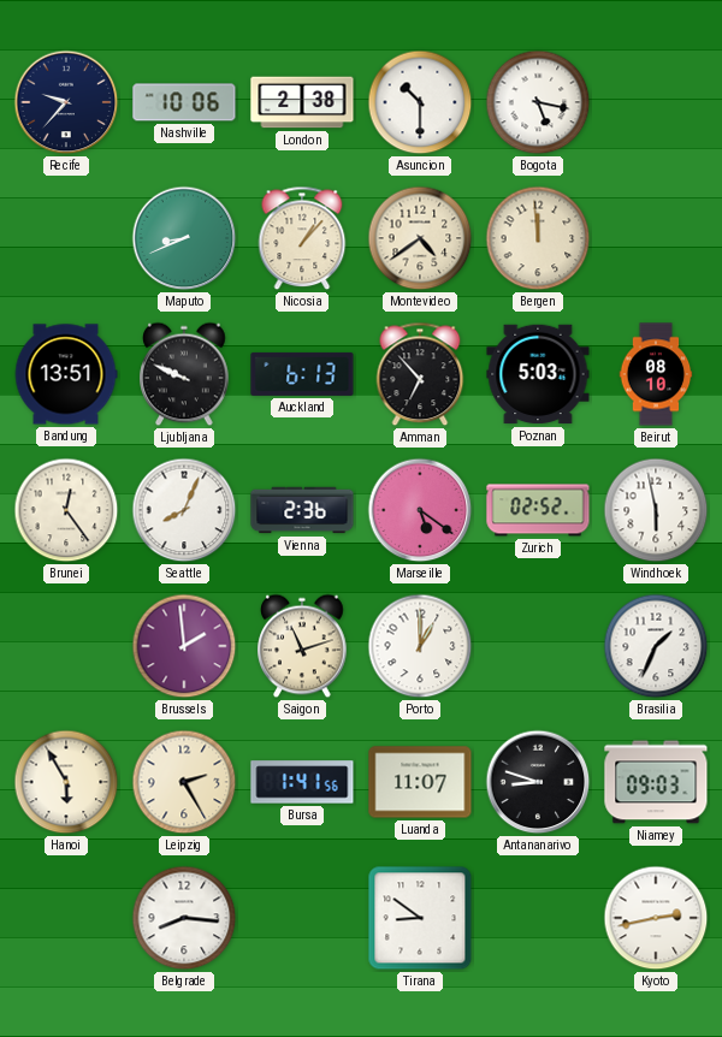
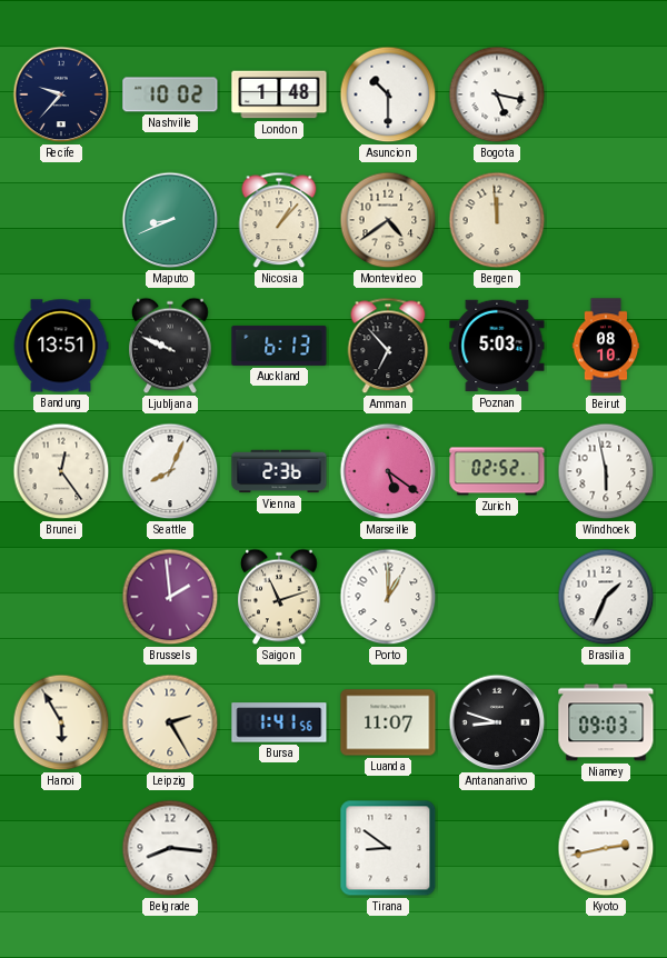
Nashville: 10:06 -> 10:02 (170, 94)
London: 2:38 -> 1:48 (279, 94)
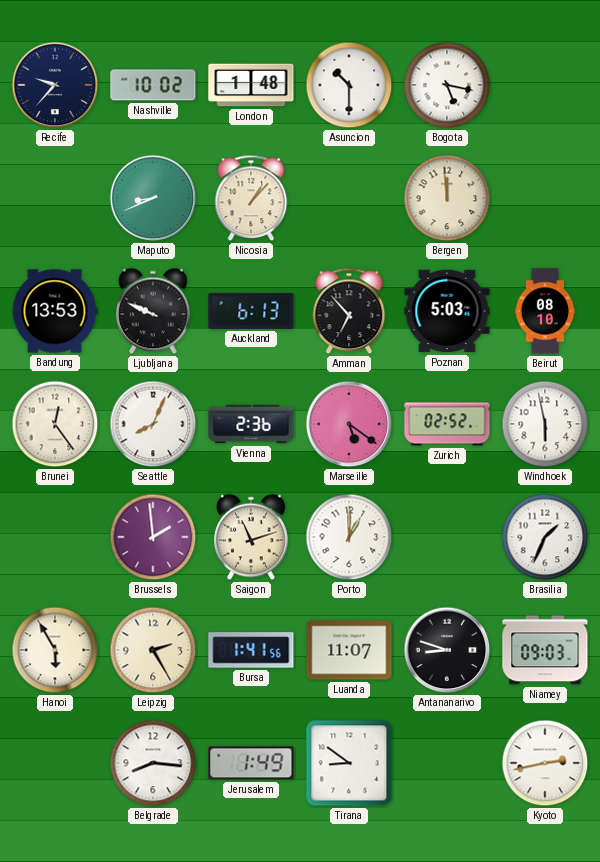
Montevideo: 4:39 -> none (388, 220)
Bandung: 13:51 -> 13:53 (55, 311)
Jerusalem: none -> 1:49 (251, 763)
